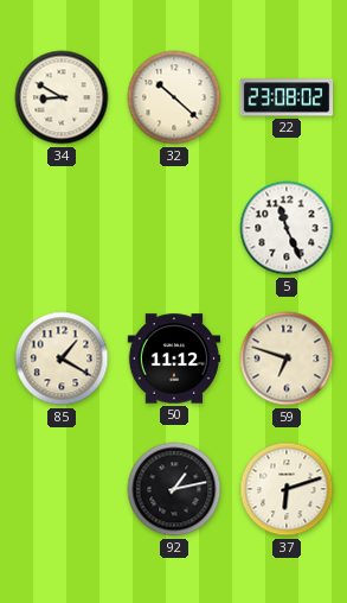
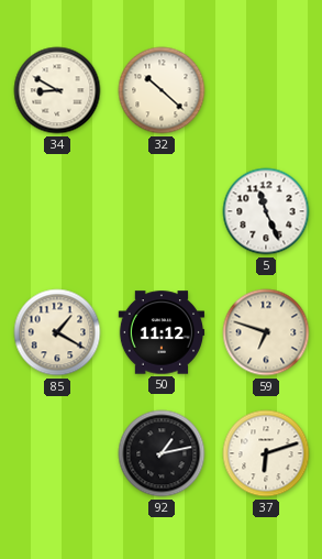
22: 23:08 -> none (287, 97)
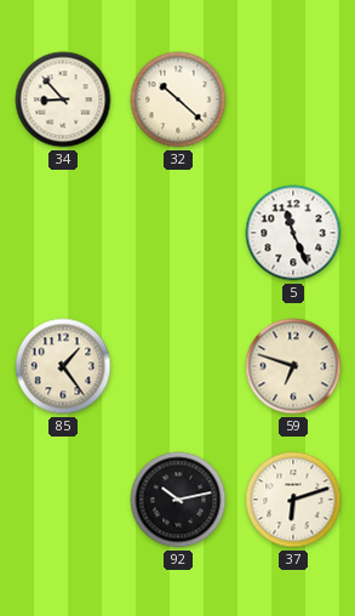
34: 8:50 -> 8:53 (63, 99)
85: 1:20 -> 1:24 (63, 366)
50: 11:12 -> none (162, 332)
92: 1:13 -> 10:13 (178, 500)
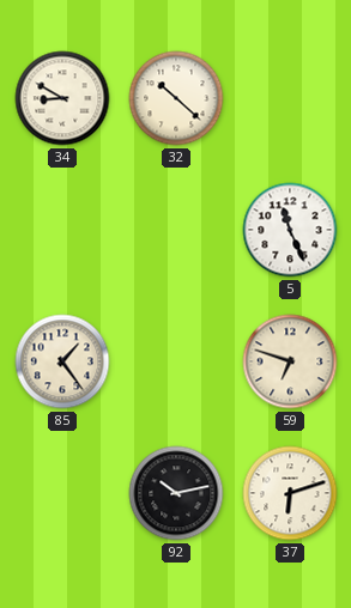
34: 8:53 -> 8:50 (62, 98)
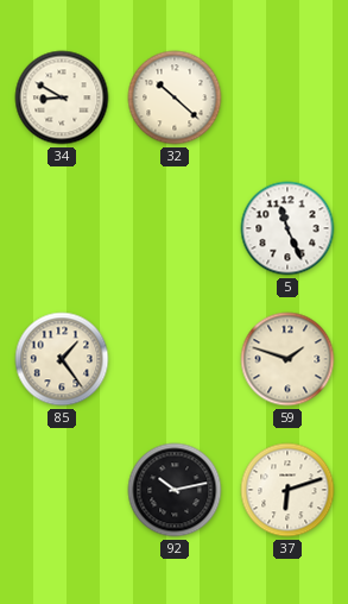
59: 6:48 -> 1:48 (287, 359)
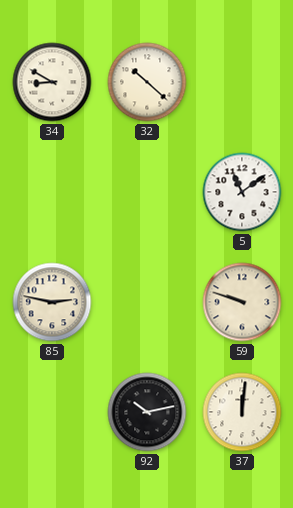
5: 11:26 -> 11:09 (242, 192)
85: 1:24 -> 2:47 (52, 302)
59: 1:48 -> 9:48 (242, 302)
37: 6:12 -> 12:01 (242, 412)
